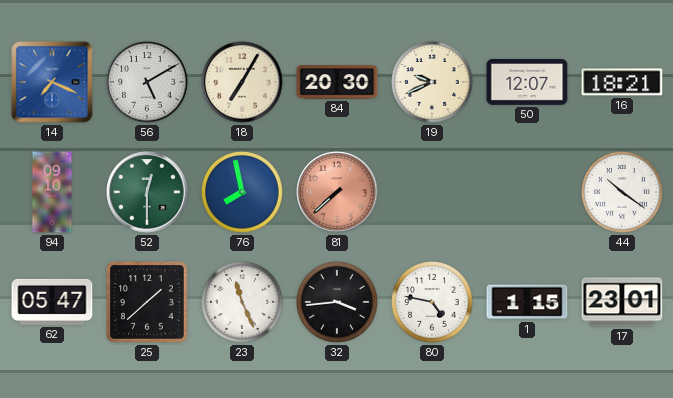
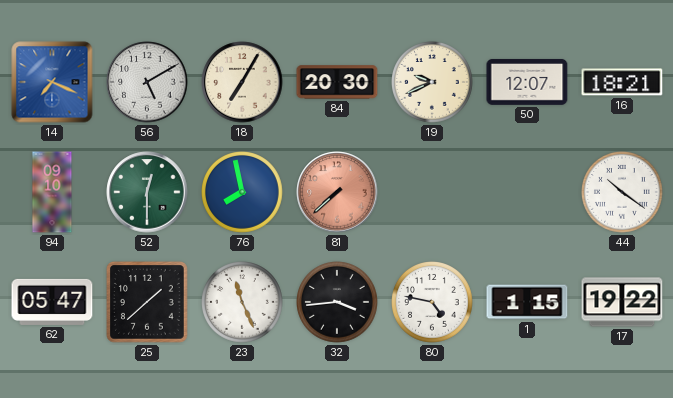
17: 23:01 -> 19:22 (622, 302)
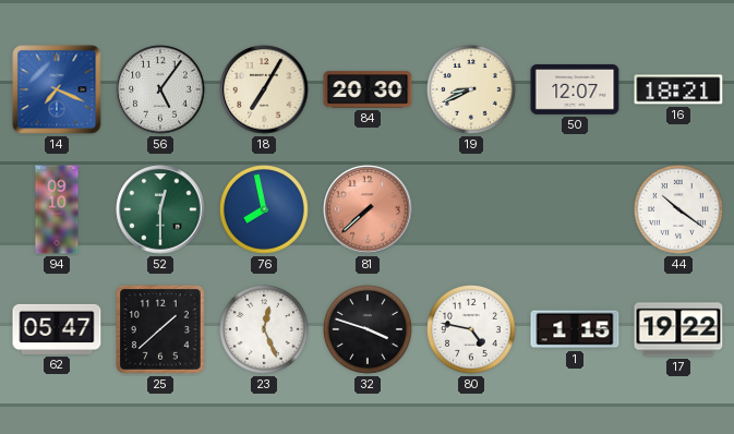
56: 5:10 -> 5:06 (160, 89)
19: 9:41 -> 8:41 (472, 91)
23: 11:26 -> 12:26 (265, 330)
32: 3:44 -> 3:48 (369, 330)
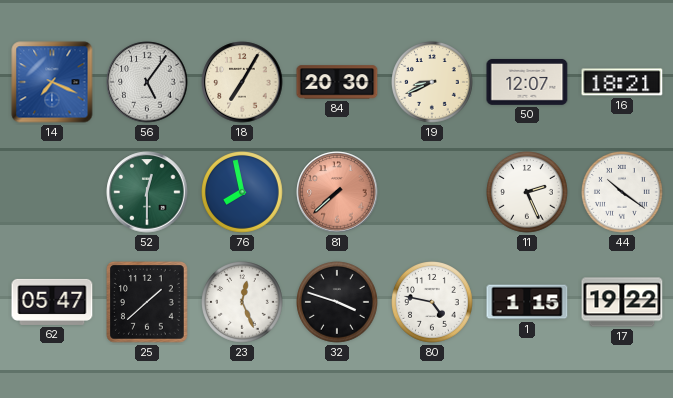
94: 09:10 -> none (57, 209)
11: none -> 2:26 (528, 193)
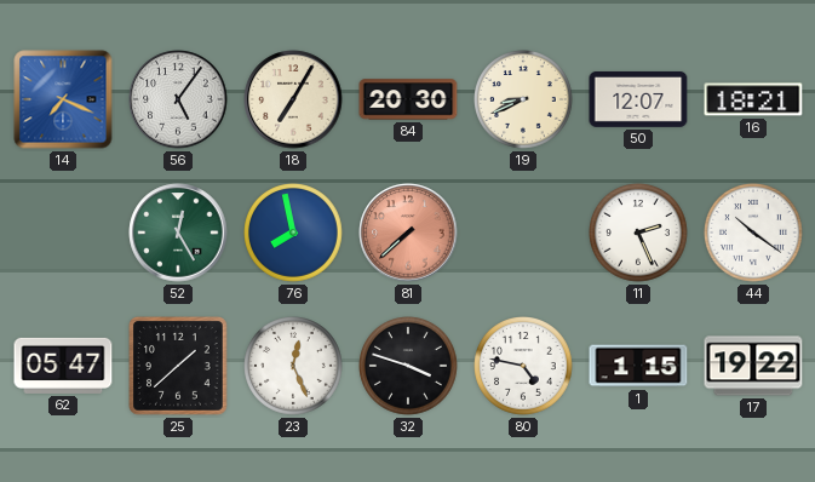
52: 12:30 -> 12:25 (178, 233)
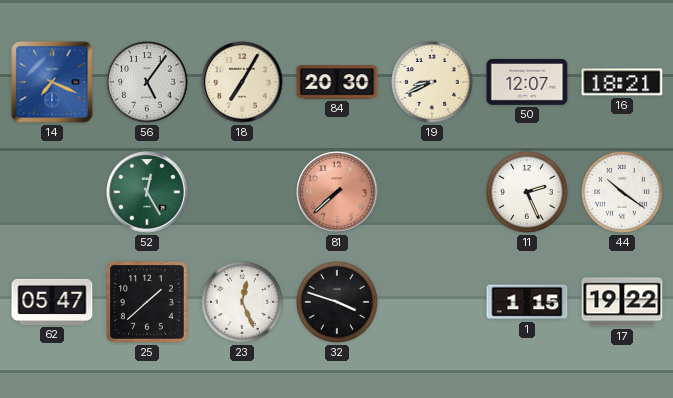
76: 7:58 -> none (294, 234)
80: 4:47 -> none (524, 367)
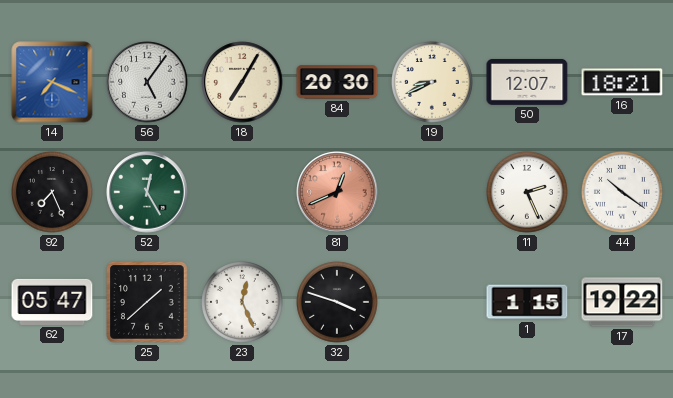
92: none -> 7:26 (53, 193)
81: 7:38 -> 12:41 (337, 192)
